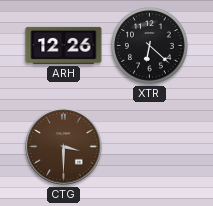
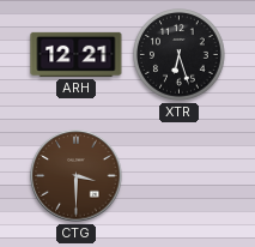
ARH: 12:26 -> 12:21 (77, 54)
XTR: 6:22 -> 6:27 (180, 55)
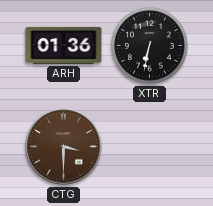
ARH: 12:21 -> 01:36 (64, 45)
XTR: 6:27 -> 6:32 (150, 46)
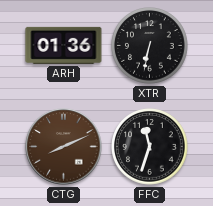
CTG: 3:30 -> 8:11 (64, 147)
FFC: none -> 11:33 (150, 147)
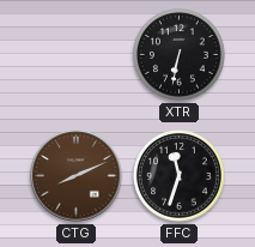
ARH: 01:36 -> none (64, 45)
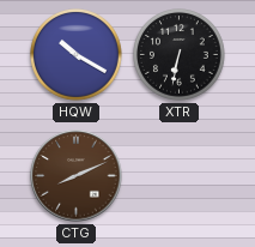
HQW: none -> 10:20 (77, 55)
FFC: 11:33 -> none (180, 176)
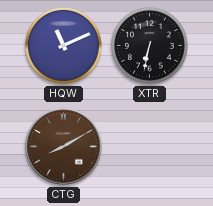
HQW: 10:20 -> 11:11 (64, 46)
CTG: 8:11 -> 8:10 (64, 147)
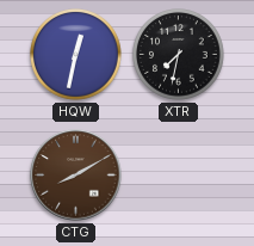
HQW: 11:11 -> 12:32 (76, 55)
XTR: 6:32 -> 7:32 (179, 55)
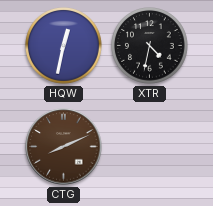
XTR: 7:32 -> 4:32 (150, 46)
CTG: 8:10 -> 8:11 (64, 147)
